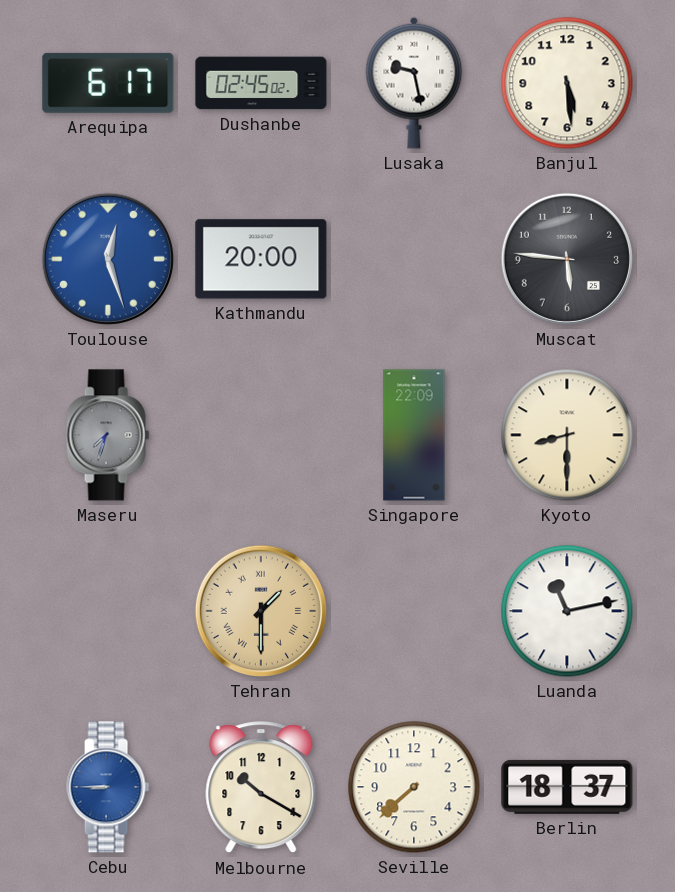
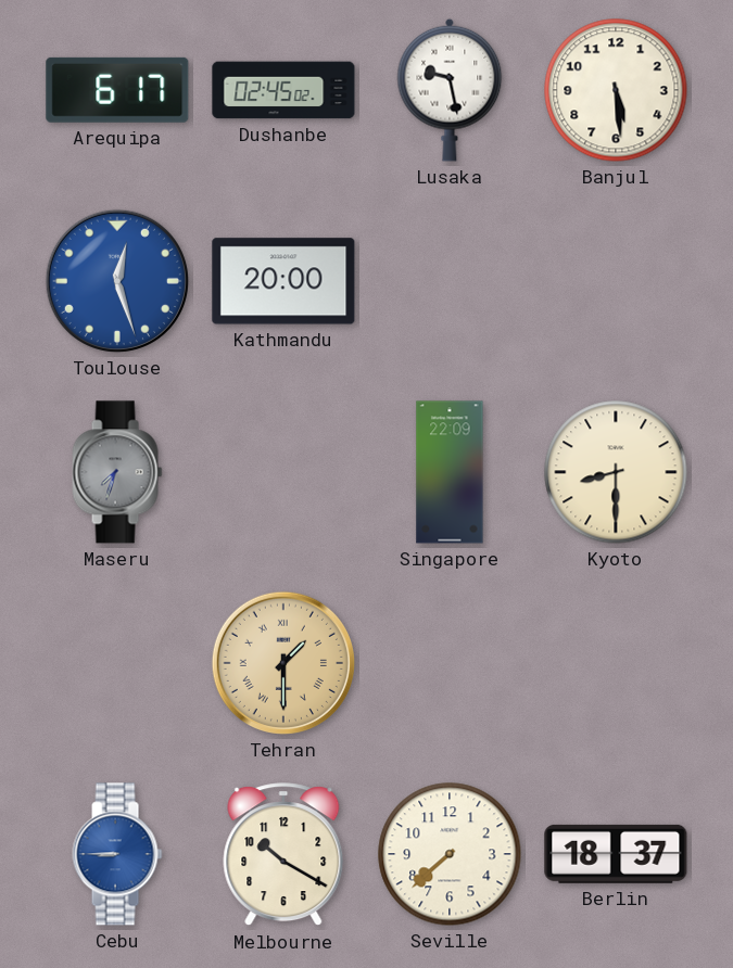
Muscat: 5:46 -> none (567, 259)
Luanda: 11:13 -> none (567, 611)
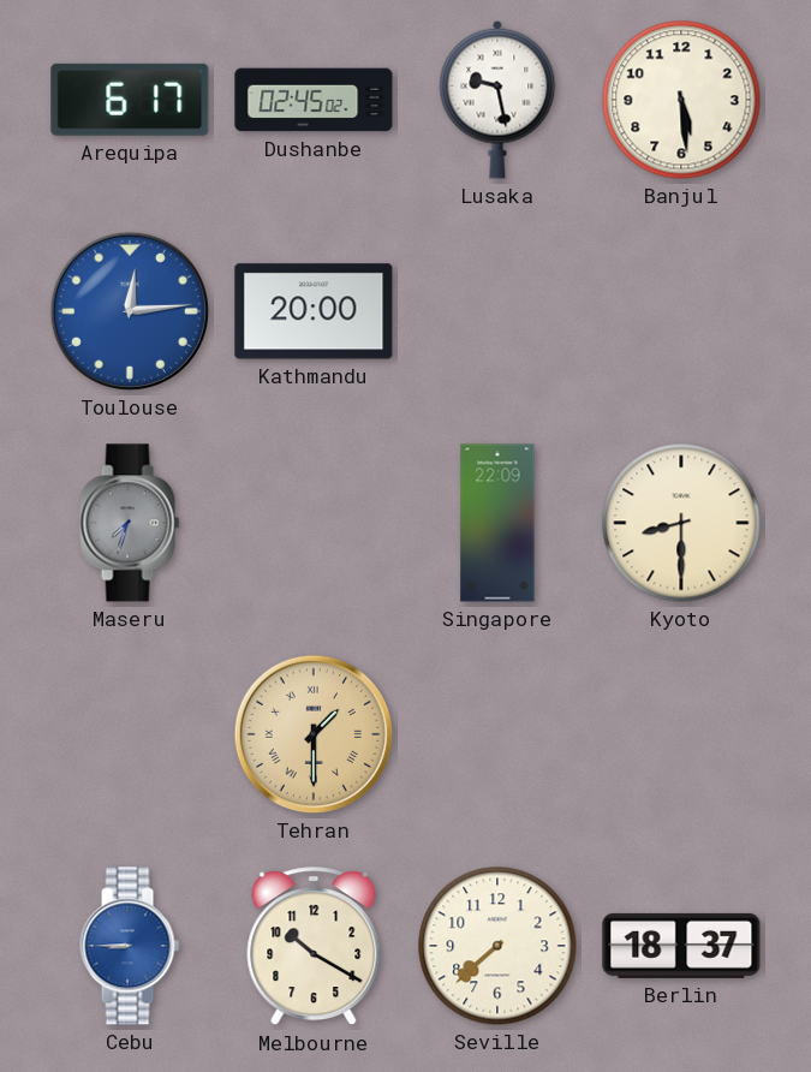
Toulouse: 12:27 -> 12:14 (130, 311)
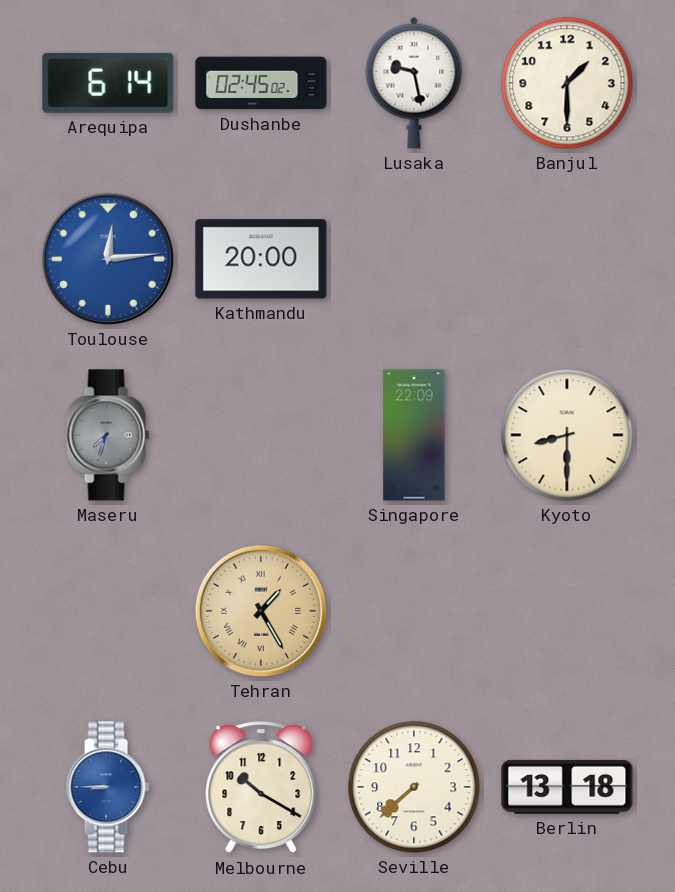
Arequipa: 6:17 -> 6:14 (108, 83)
Banjul: 5:29 -> 1:30 (567, 83)
Tehran: 1:30 -> 1:25 (261, 611)
Berlin: 18:37 -> 13:18 (567, 787)
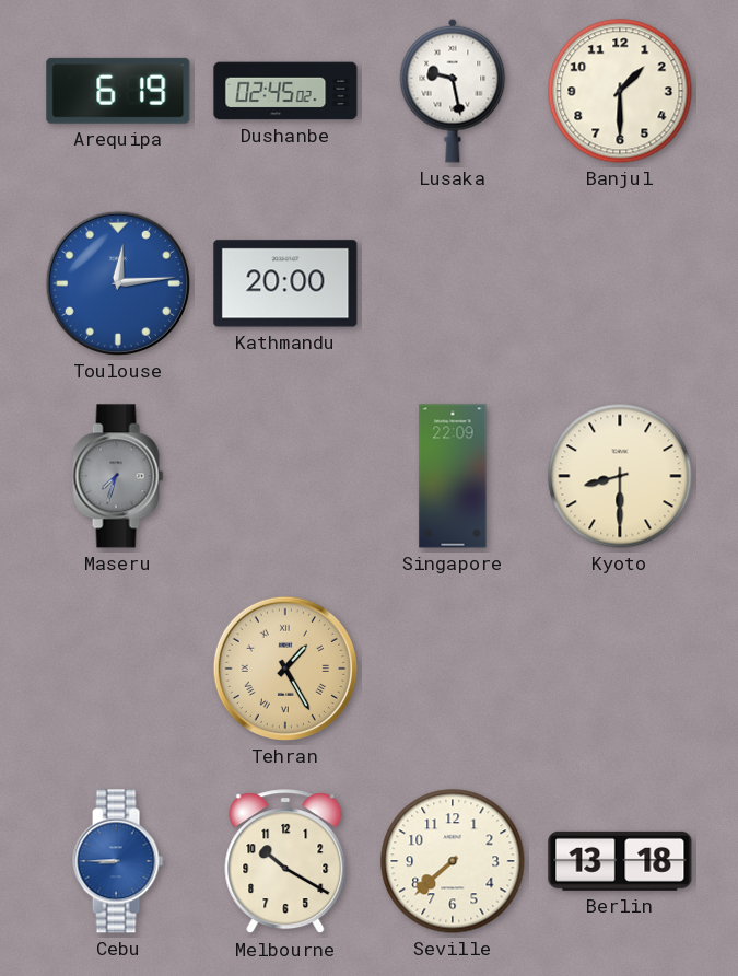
Arequipa: 6:14 -> 6:19 (118, 91)
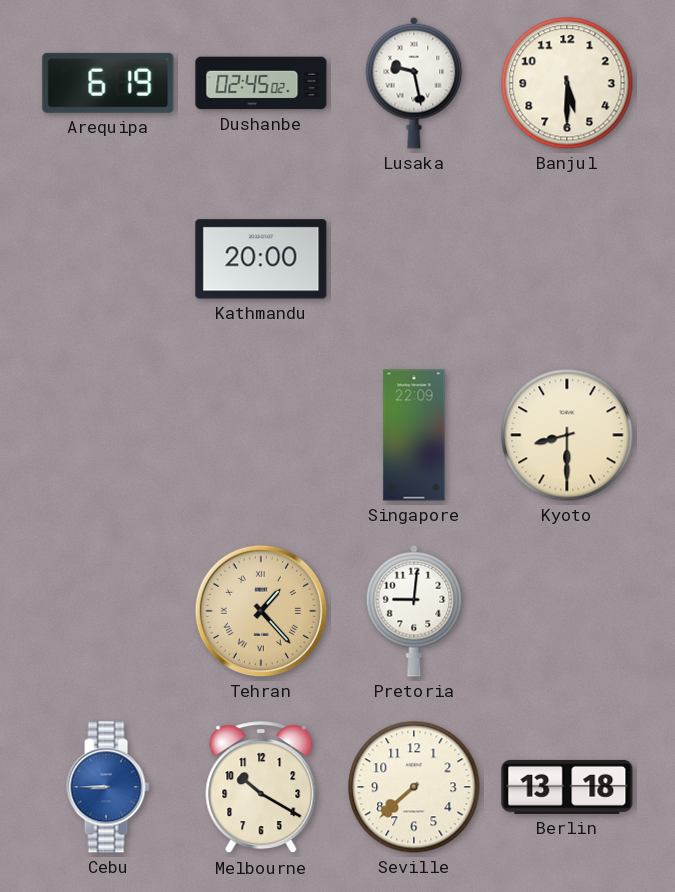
Banjul: 1:30 -> 5:30 (567, 83)
Toulouse: 12:14 -> none (118, 283)
Maseru: 7:33 -> none (118, 476)
Tehran: 1:25 -> 1:23 (261, 611)
Pretoria: none -> 9:01 (414, 611)
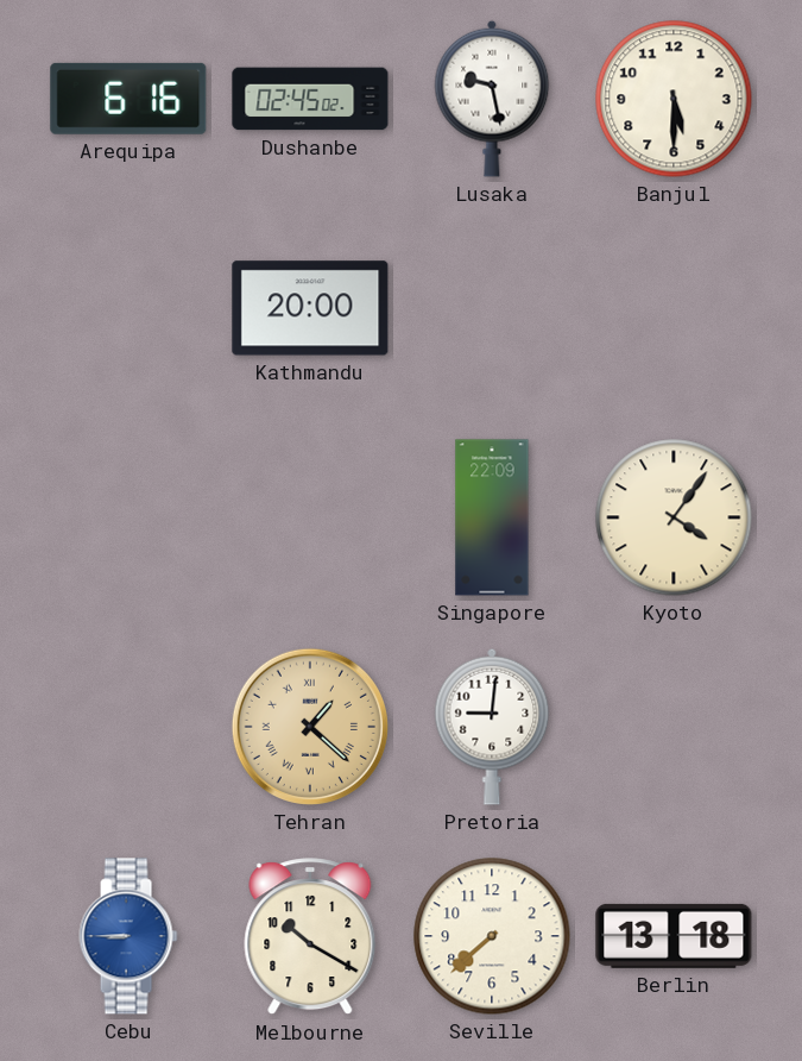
Arequipa: 6:19 -> 6:16 (128, 99)
Kyoto: 8:30 -> 4:06 (674, 517)
Tehran: 1:23 -> 1:22 (310, 727)
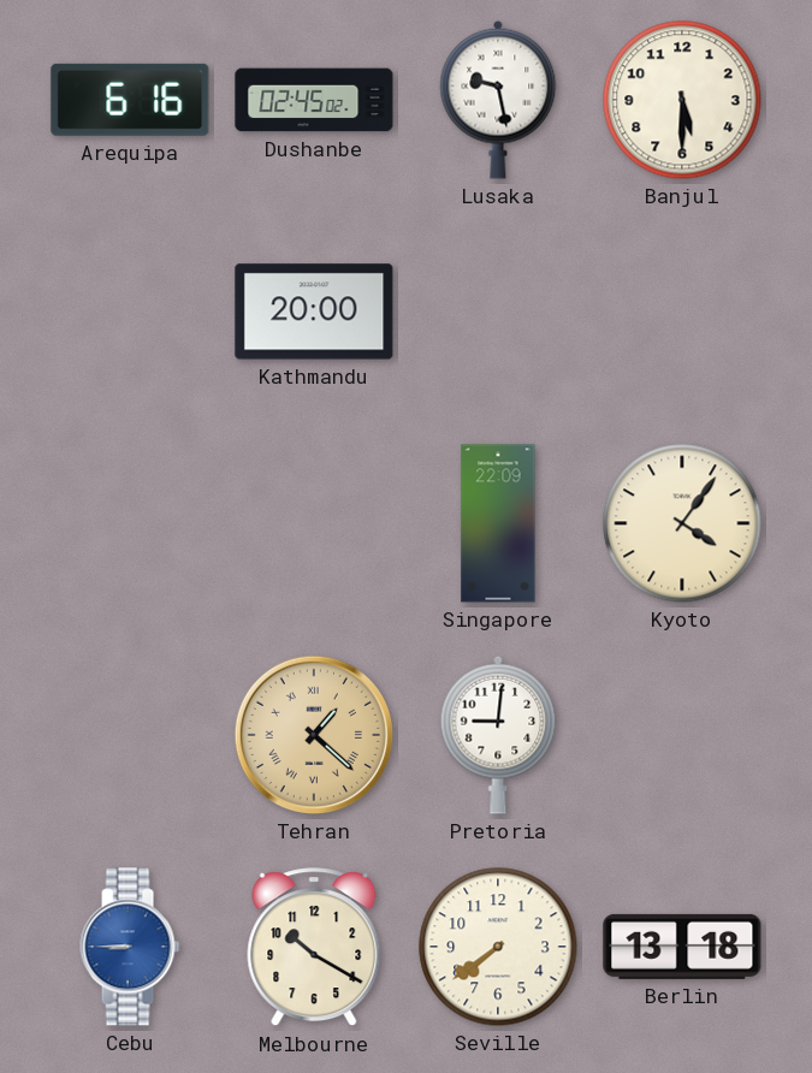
Seville: 7:38 -> 7:39 (498, 947)
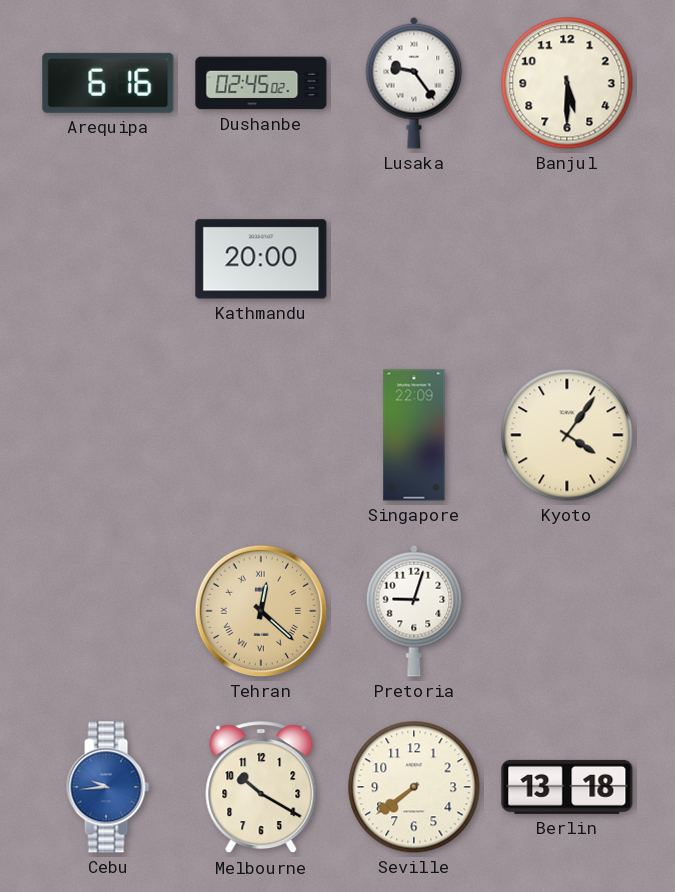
Lusaka: 9:28 -> 9:24 (414, 83)
Tehran: 1:22 -> 12:22 (261, 611)
Pretoria: 9:01 -> 9:03 (414, 611)
Cebu: 8:45 -> 9:44 (108, 787)
